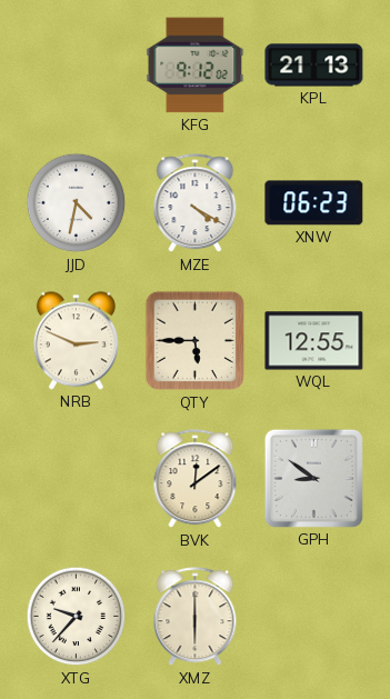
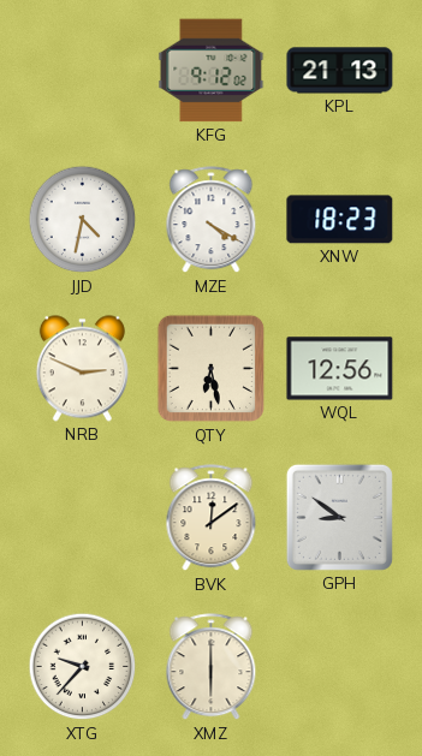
XNW: 06:23 -> 18:23 (340, 220)
QTY: 5:45 -> 6:28 (212, 369)
WQL: 12:55 -> 12:56 (340, 369)
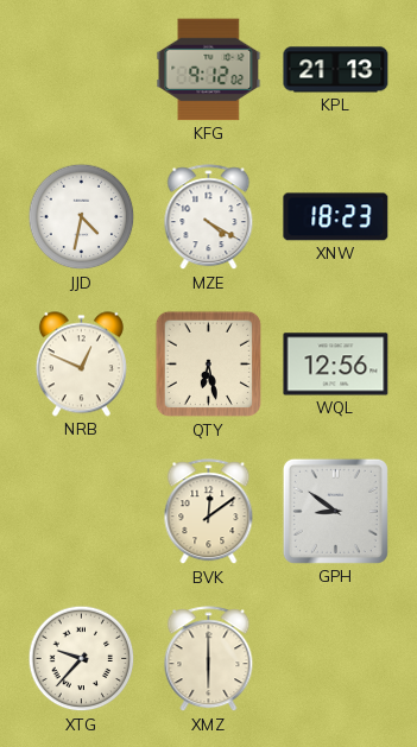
NRB: 2:49 -> 12:49 (81, 365)
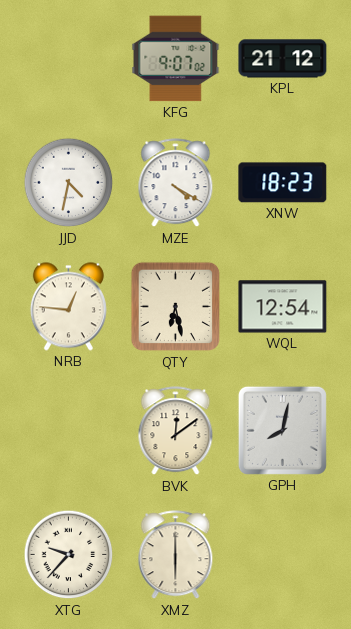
KFG: 9:12 -> 9:07 (176, 59)
KPL: 21:13 -> 21:12 (283, 59)
NRB: 12:49 -> 12:46 (68, 307)
WQL: 12:56 -> 12:54 (283, 307)
GPH: 8:51 -> 8:02 (282, 430)
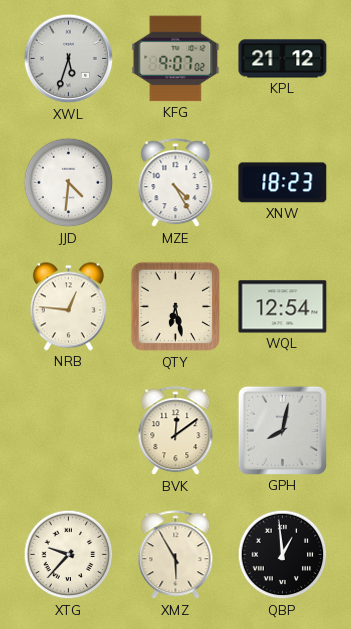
XWL: none -> 5:33 (69, 59)
JJD: 4:32 -> 4:31 (69, 183)
MZE: 4:20 -> 4:25 (176, 183)
XMZ: 6:00 -> 5:55 (176, 555)
QBP: none -> 12:59 (283, 555)
